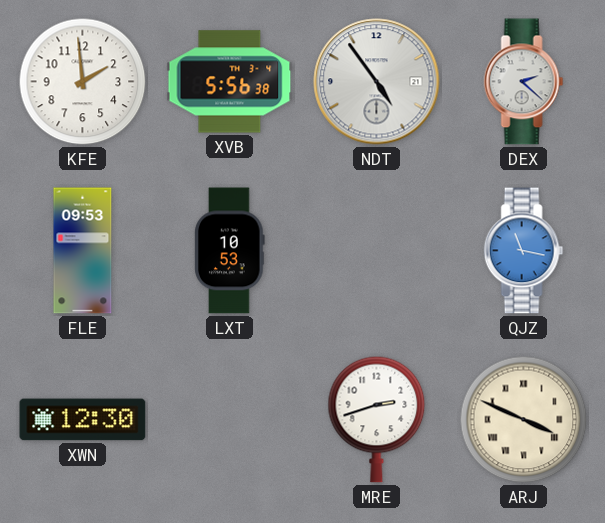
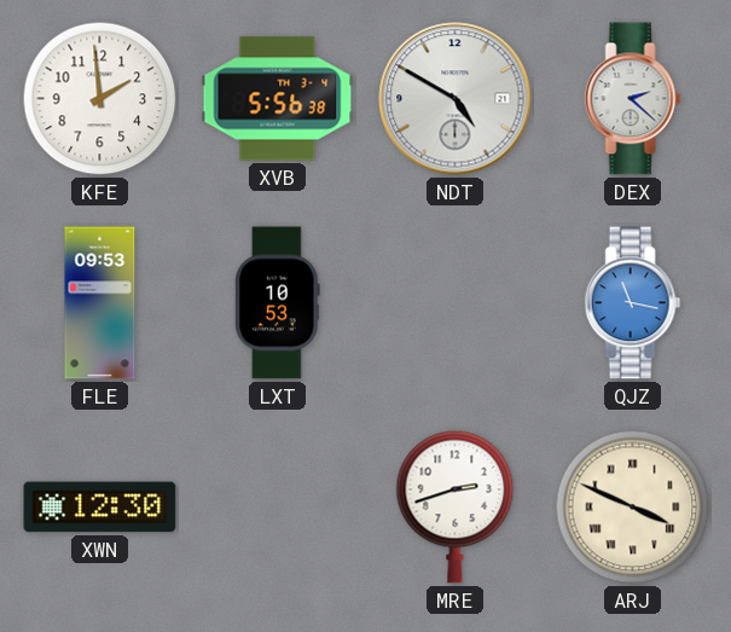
NDT: 4:54 -> 4:50 (456, 99)
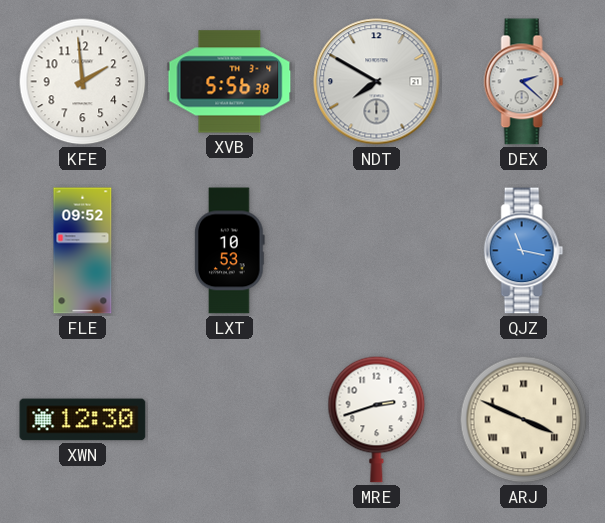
NDT: 4:50 -> 7:50 (377, 82)
FLE: 09:53 -> 09:52 (83, 251)
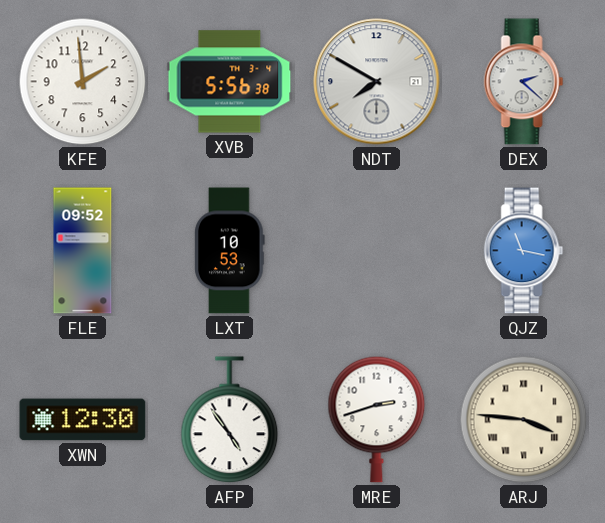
AFP: none -> 4:54 (230, 420)
ARJ: 3:49 -> 3:46 (524, 420)
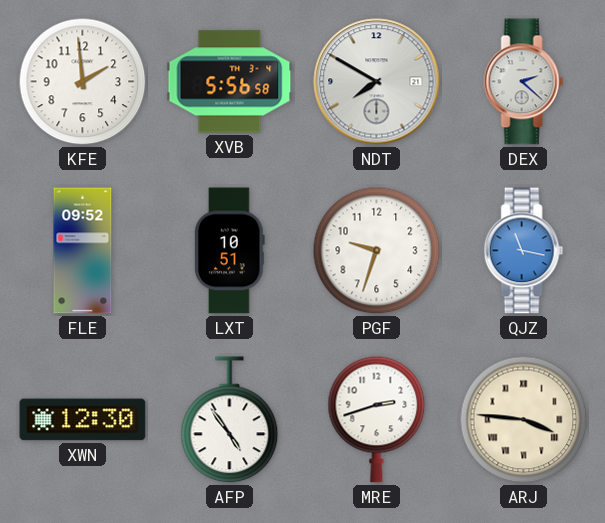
XVB: 5:56:38 -> 5:56:58 (230, 82)
LXT: 10:53 -> 10:51 (230, 251)
PGF: none -> 9:33 (377, 251)
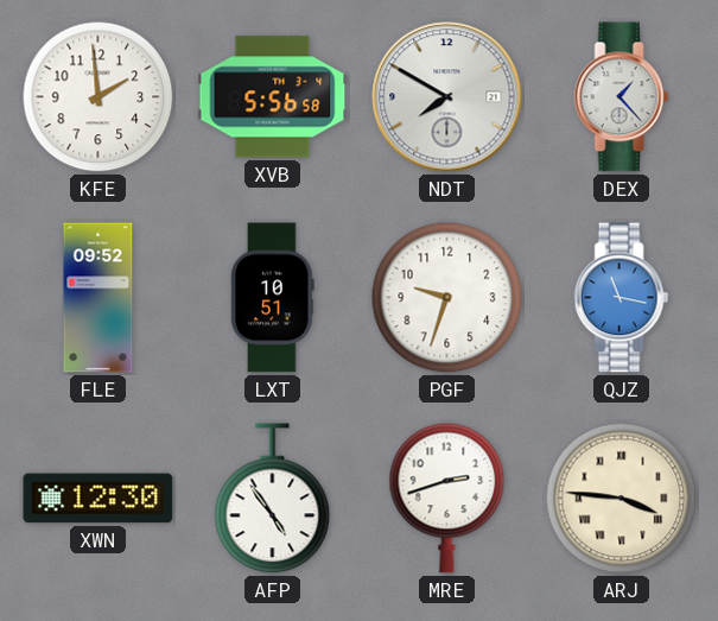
DEX: 2:22 -> 1:23 (622, 97)
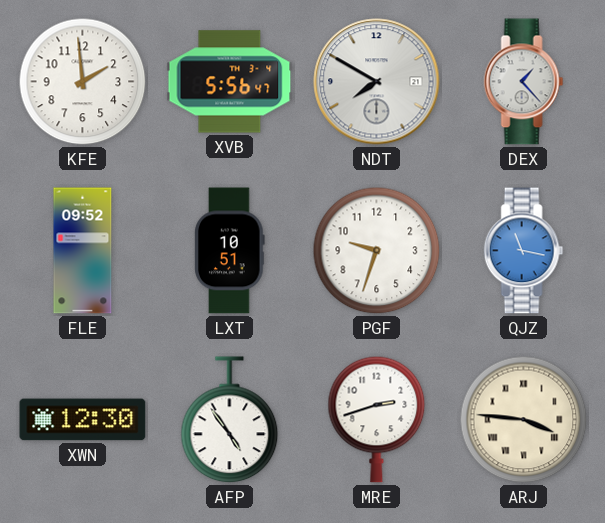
XVB: 5:56:58 -> 5:56:47 (230, 82)
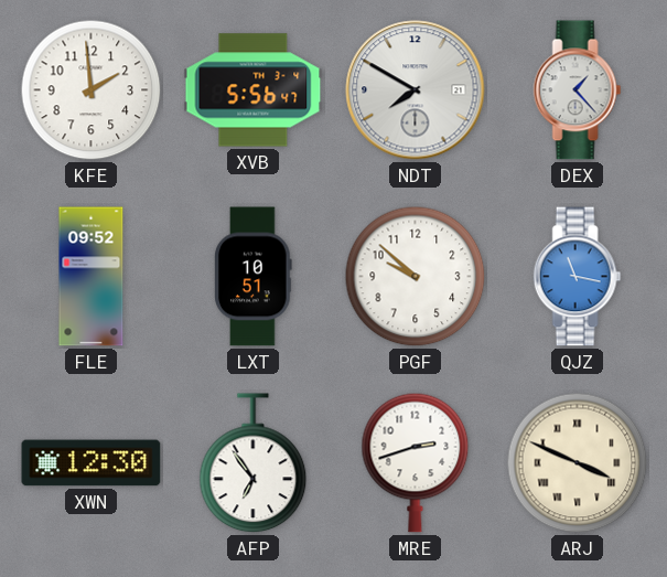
PGF: 9:33 -> 9:52 (416, 277)
AFP: 4:54 -> 6:54 (254, 463)
ARJ: 3:46 -> 3:49 (578, 463)
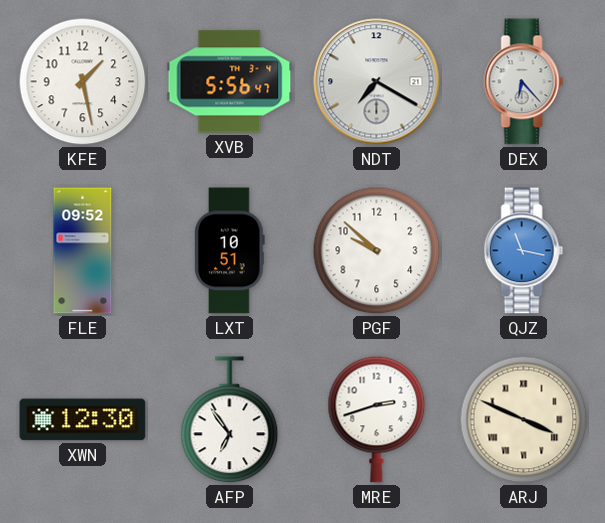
KFE: 1:59 -> 1:28 (83, 82)
NDT: 7:50 -> 7:20 (377, 82)
DEX: 1:23 -> 6:23 (524, 82)
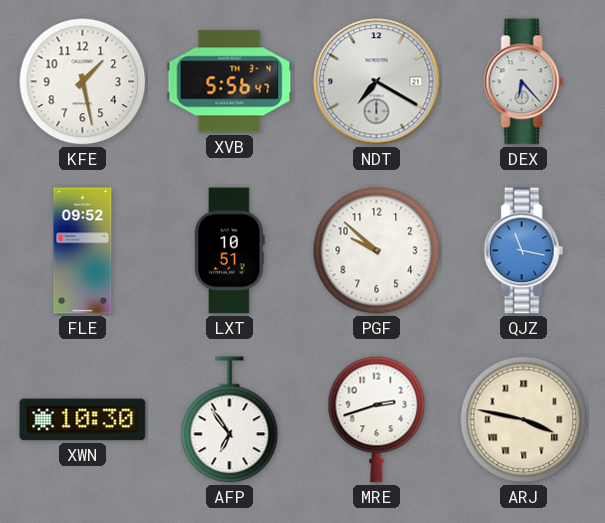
XWN: 12:30 -> 10:30 (83, 420)
ARJ: 3:49 -> 3:47 (524, 420)
